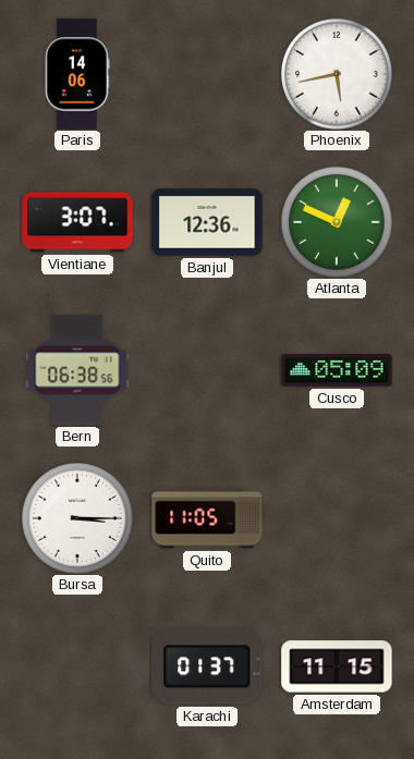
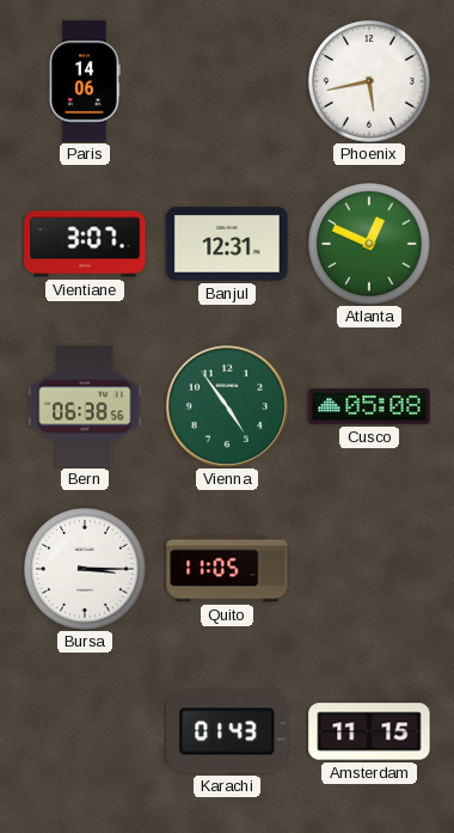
Banjul: 12:36 -> 12:31 (227, 244)
Vienna: none -> 4:54 (227, 406)
Cusco: 05:09 -> 05:08 (369, 406)
Karachi: 01:37 -> 01:43 (227, 731)
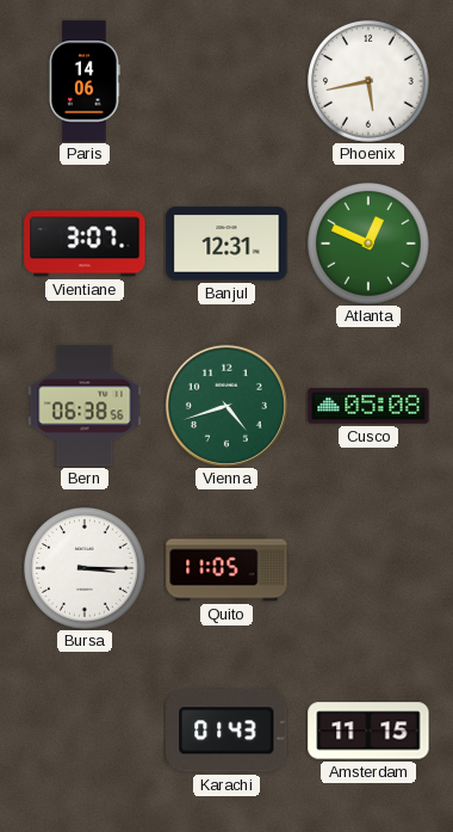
Vienna: 4:54 -> 4:42 (226, 406)
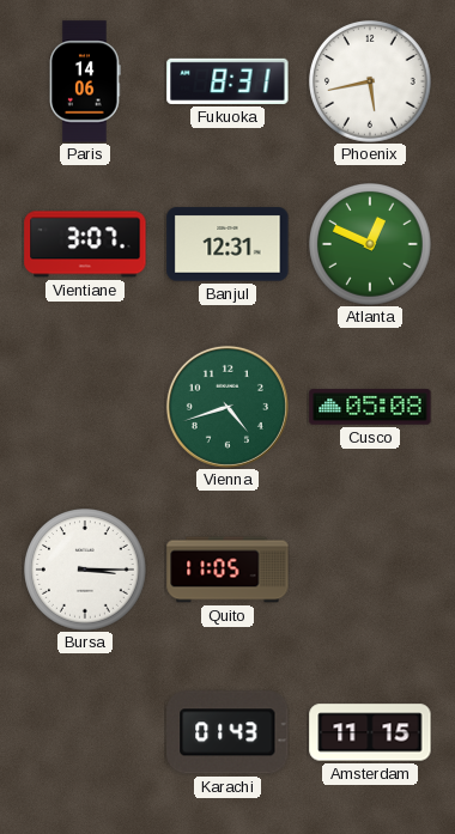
Fukuoka: none -> 8:31 (227, 81)
Bern: 06:38 -> none (85, 406)
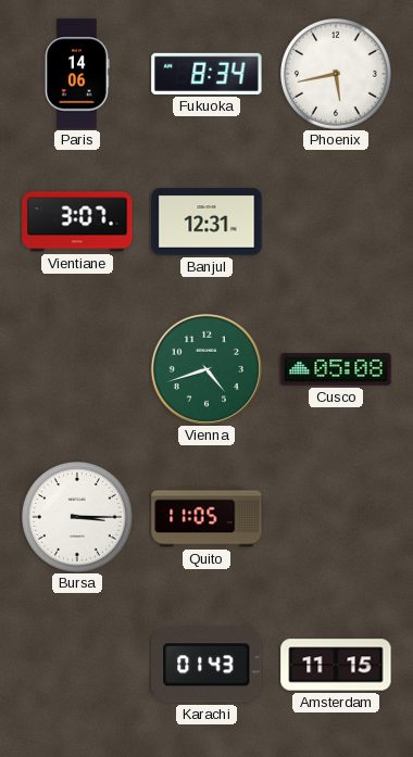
Fukuoka: 8:31 -> 8:34 (206, 74)
Atlanta: 12:49 -> none (371, 245)
